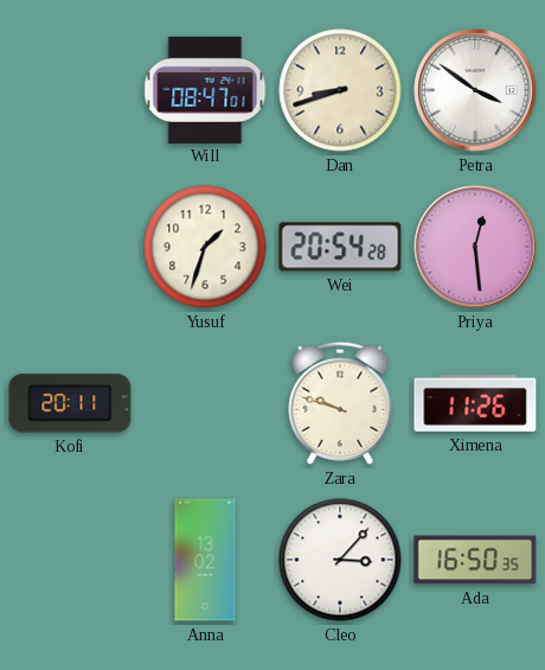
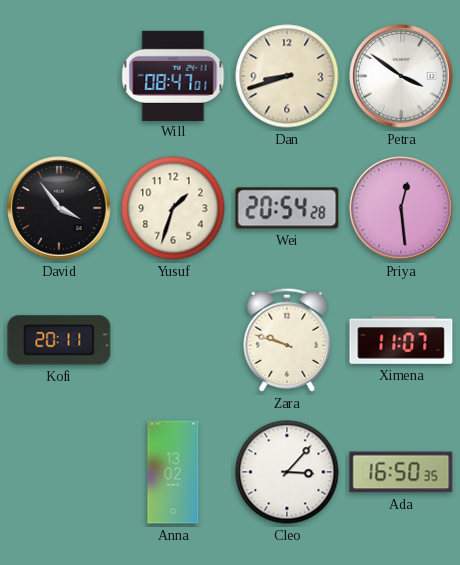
David: none -> 3:54 (59, 208)
Ximena: 11:26 -> 11:07 (401, 341)
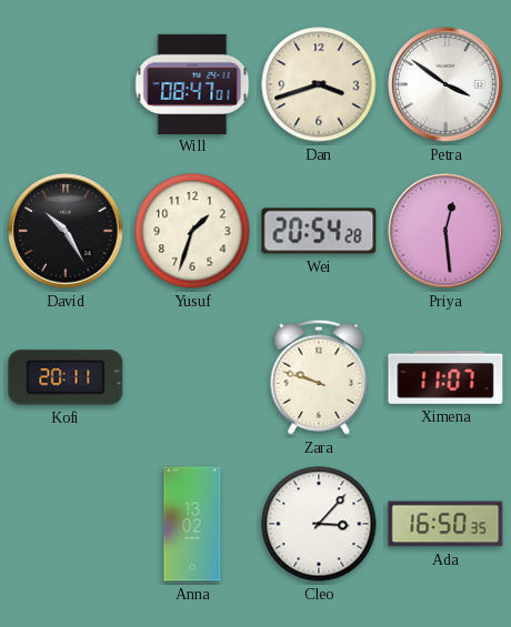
Dan: 8:42 -> 3:42 (319, 84)
David: 3:54 -> 10:25 (66, 231)
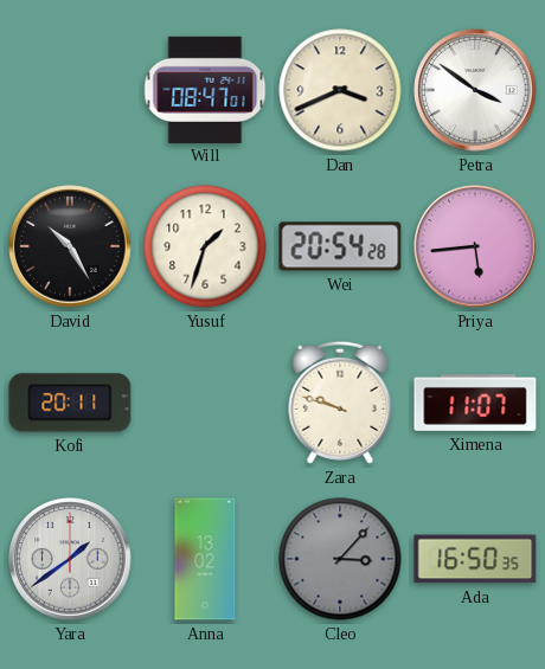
Dan: 3:42 -> 3:41 (340, 90)
Priya: 12:29 -> 5:44 (475, 246)
Yara: none -> 1:39 (70, 559)
Cleo dial: white -> grey (340, 559)
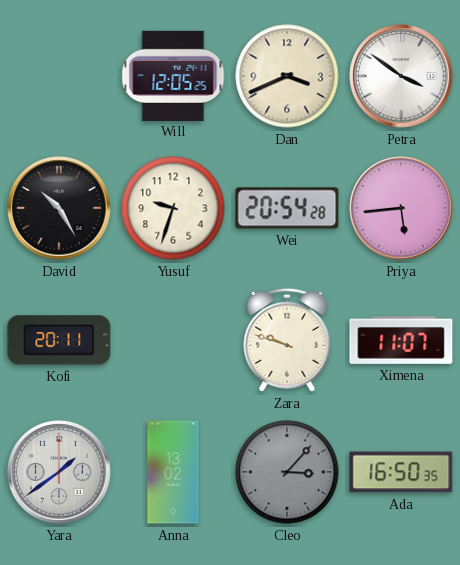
Will: 08:47 -> 12:05 (173, 75)
Yusuf: 1:33 -> 9:33 (173, 208)
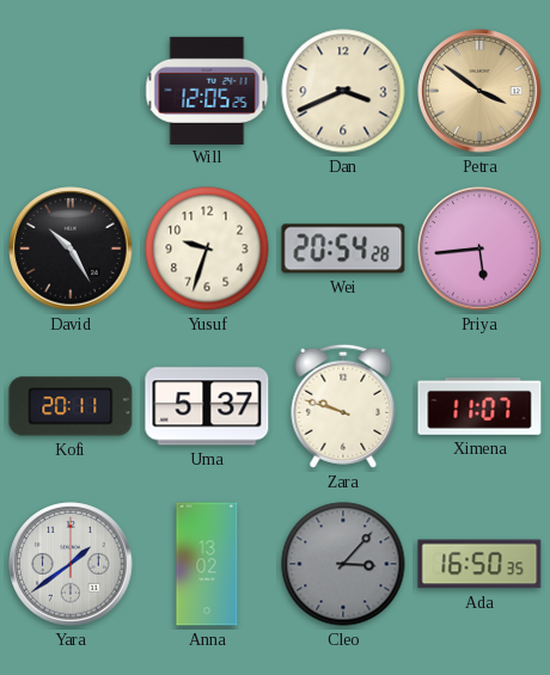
Petra dial: white -> champagne (479, 91)
Uma: none -> 5:37 (207, 406)
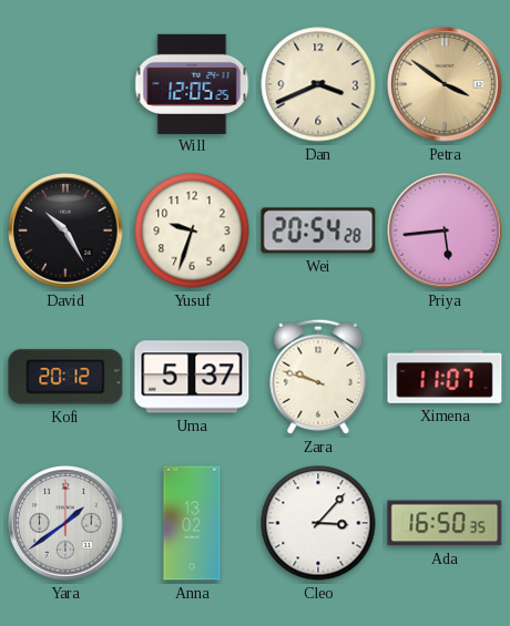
Kofi: 20:11 -> 20:12 (65, 377)
Cleo dial: grey -> white (318, 523)
